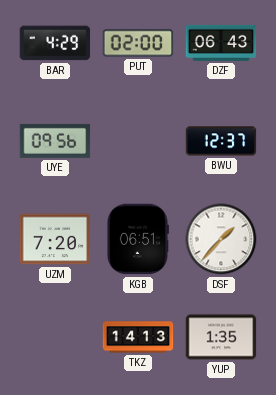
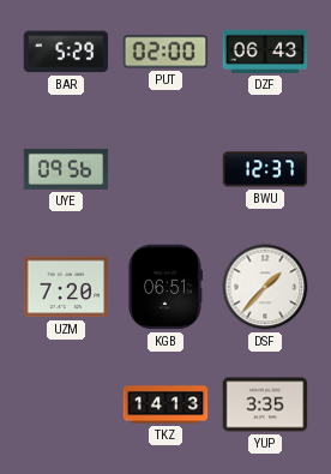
BAR: 4:29 -> 5:29 (66, 52)
YUP: 1:35 -> 3:35 (265, 404)
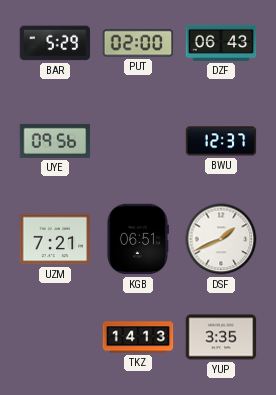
UZM: 7:20 -> 7:21 (55, 239)
DSF: 1:37 -> 1:41 (221, 239)
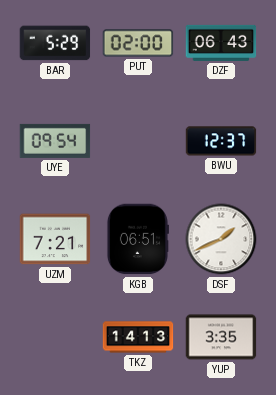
UYE: 09:56 -> 09:54 (55, 141)
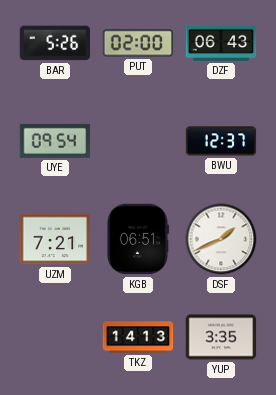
BAR: 5:29 -> 5:26 (55, 43)
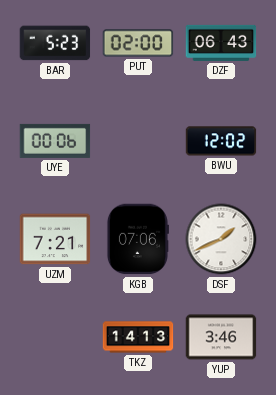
BAR: 5:26 -> 5:23 (55, 43)
UYE: 09:54 -> 00:06 (55, 141)
BWU: 12:37 -> 12:02 (221, 141)
KGB: 06:51 -> 07:06 (137, 239)
YUP: 3:35 -> 3:46 (221, 337)
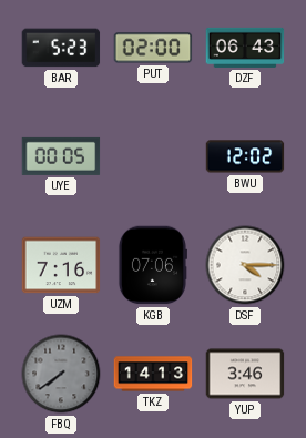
UYE: 00:06 -> 00:05 (61, 156)
UZM: 7:21 -> 7:16 (61, 265)
DSF: 1:41 -> 4:15 (245, 265)
FBQ: none -> 7:39 (61, 374)
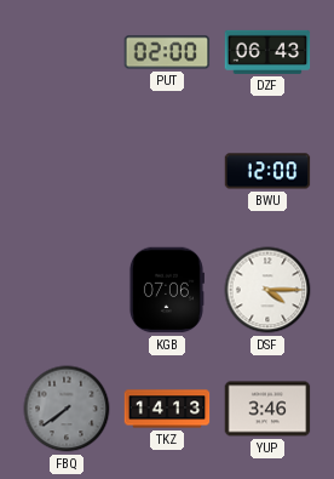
BAR: 5:23 -> none (61, 48)
UYE: 00:05 -> none (61, 156)
BWU: 12:02 -> 12:00 (267, 171)
UZM: 7:16 -> none (61, 265)
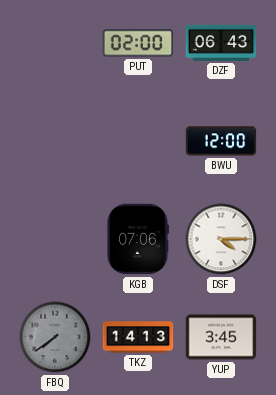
YUP: 3:46 -> 3:45 (221, 337)
